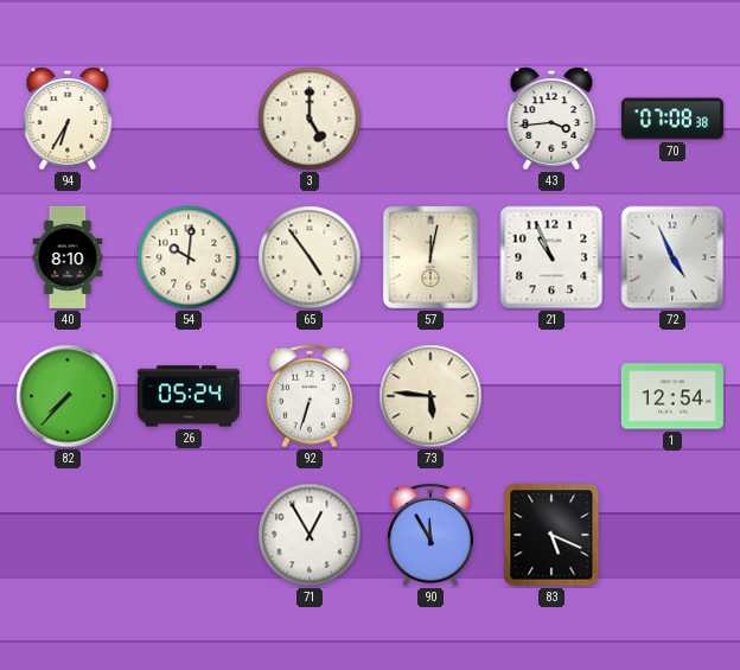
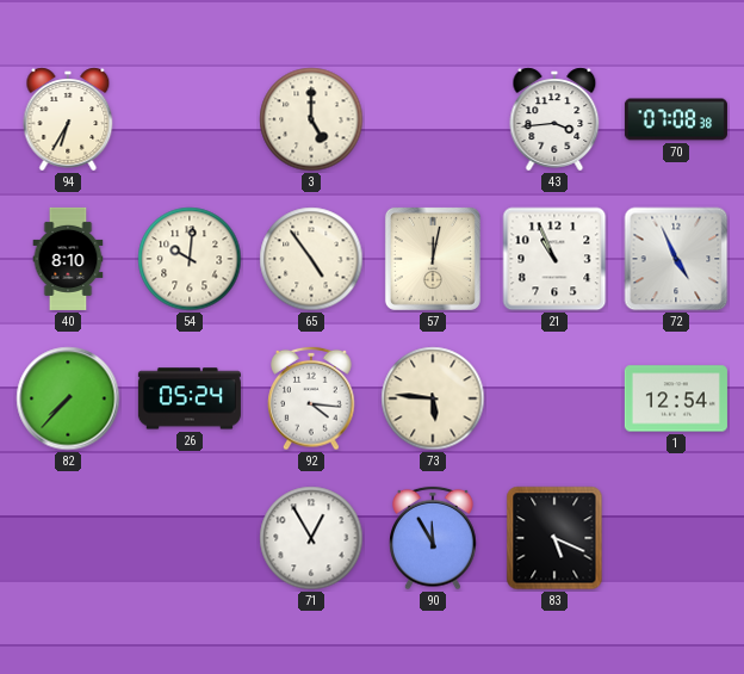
92: 6:33 -> 4:16 (311, 398)
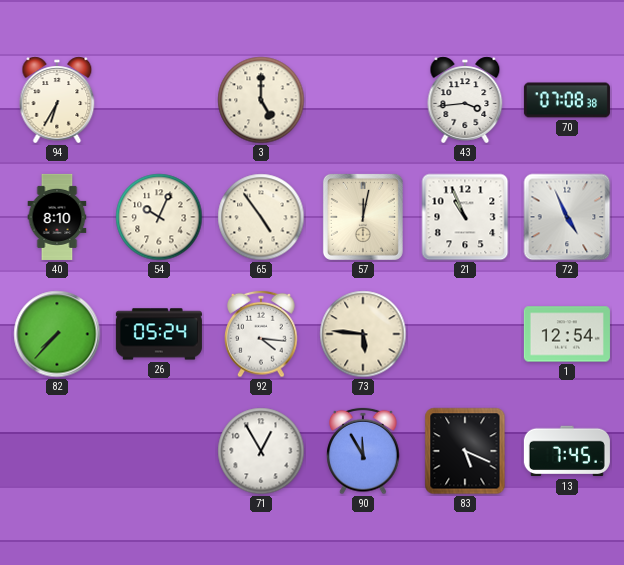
54: 10:01 -> 10:04 (159, 217)
13: none -> 7:45 (567, 451)
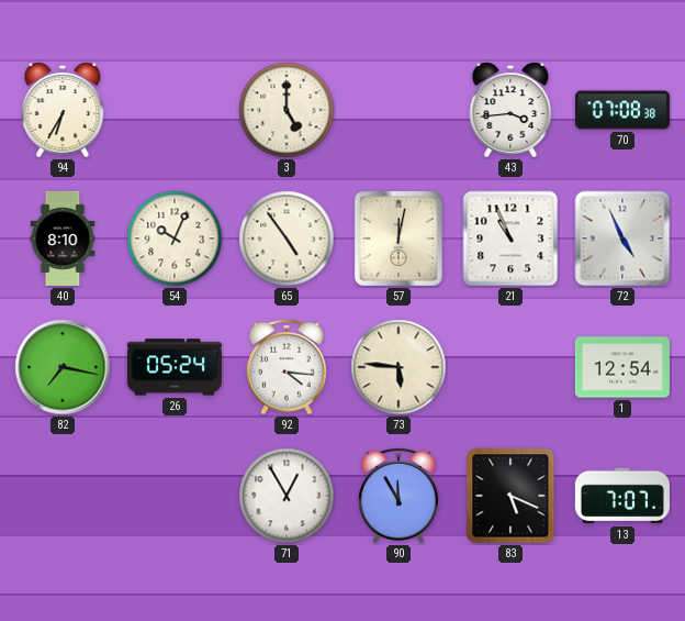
82: 7:37 -> 7:17 (63, 367)
13: 7:45 -> 7:07 (622, 496)
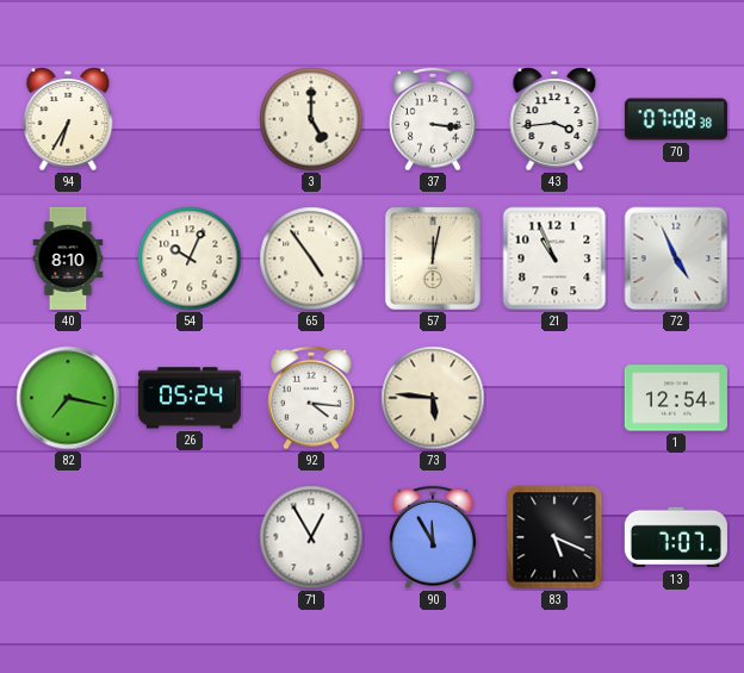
37: none -> 3:16 (433, 119)
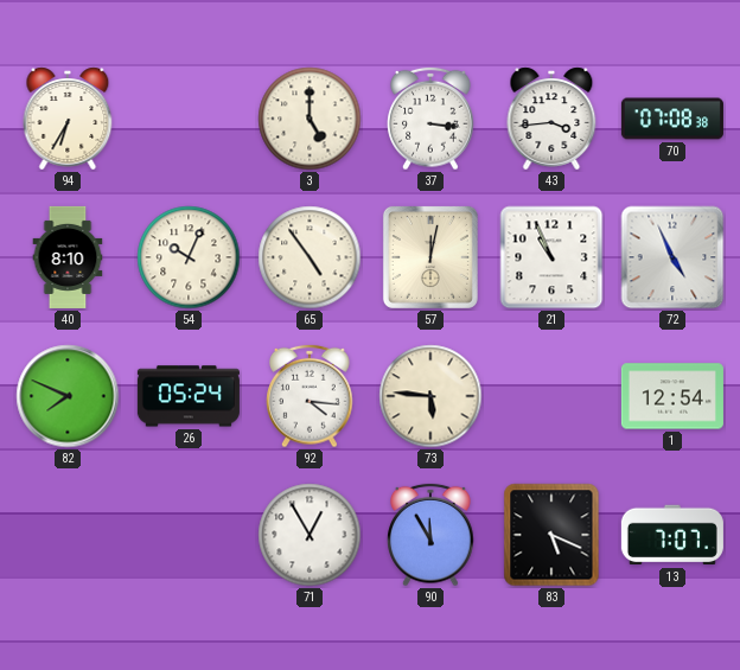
82: 7:17 -> 7:49 (68, 396)
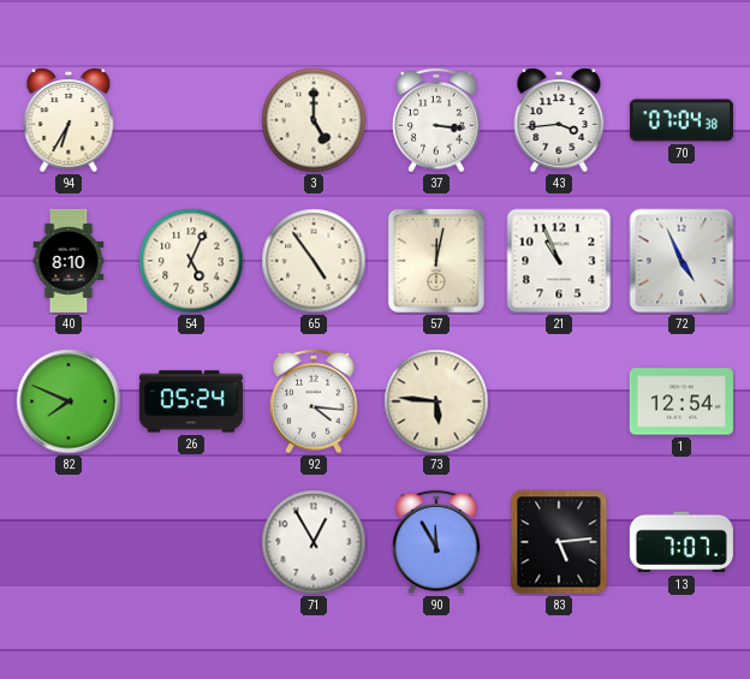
70: 07:08 -> 07:04 (681, 120)
54: 10:04 -> 5:04 (191, 261)
83: 5:19 -> 5:14 (559, 542)
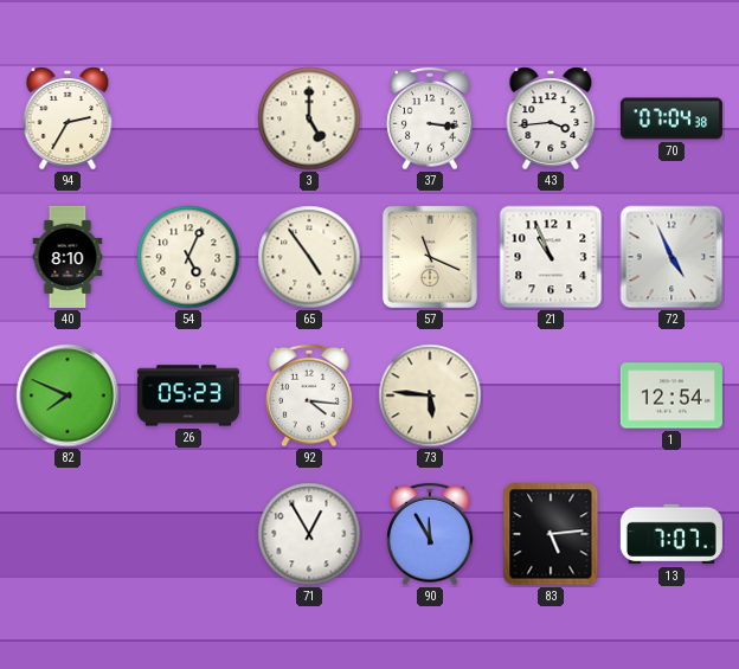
94: 6:35 -> 2:35 (68, 118)
57: 12:02 -> 11:19 (430, 257)
26: 05:24 -> 05:23 (188, 395)
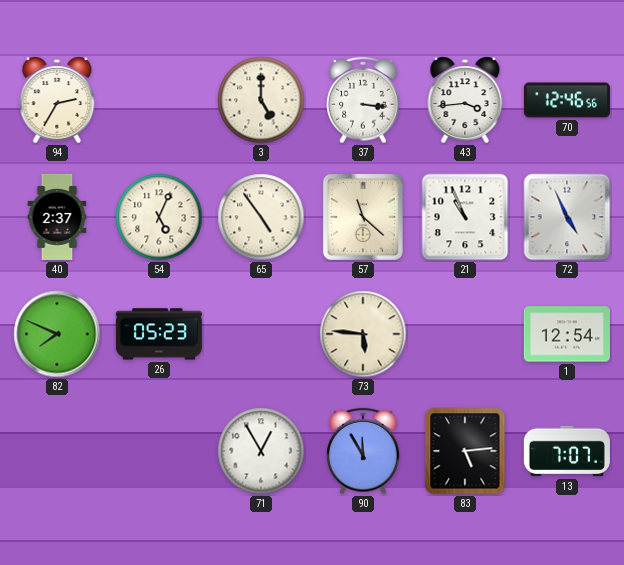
70: 07:04 -> 12:46 (567, 100)
40: 8:10 -> 2:37 (57, 217)
57: 11:19 -> 11:22 (363, 217)
92: 4:16 -> none (309, 395)
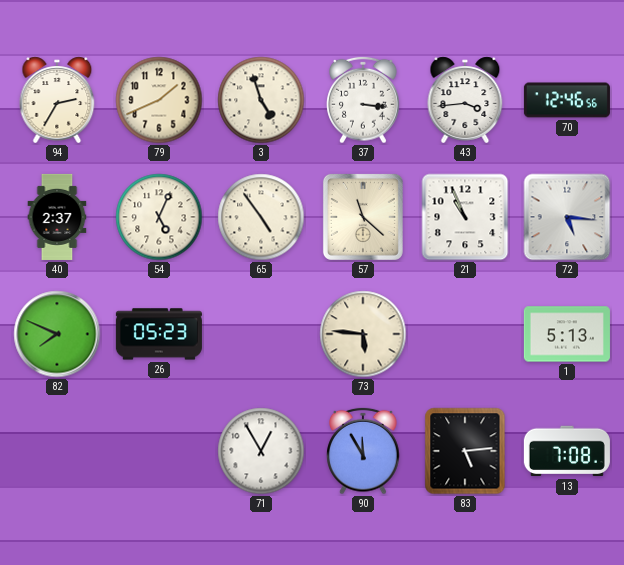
79: none -> 1:41 (159, 100)
3: 5:00 -> 4:57 (261, 100)
72: 4:56 -> 5:16 (567, 217)
1: 12:54 -> 5:13 (567, 334)
13: 7:07 -> 7:08 (567, 451)
